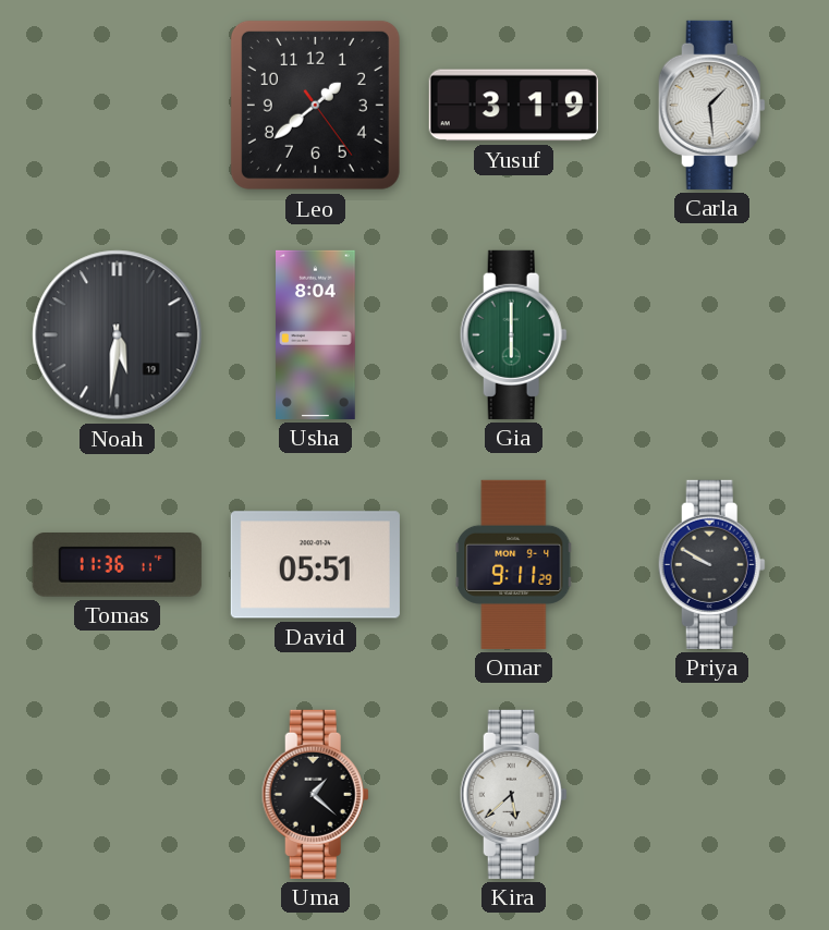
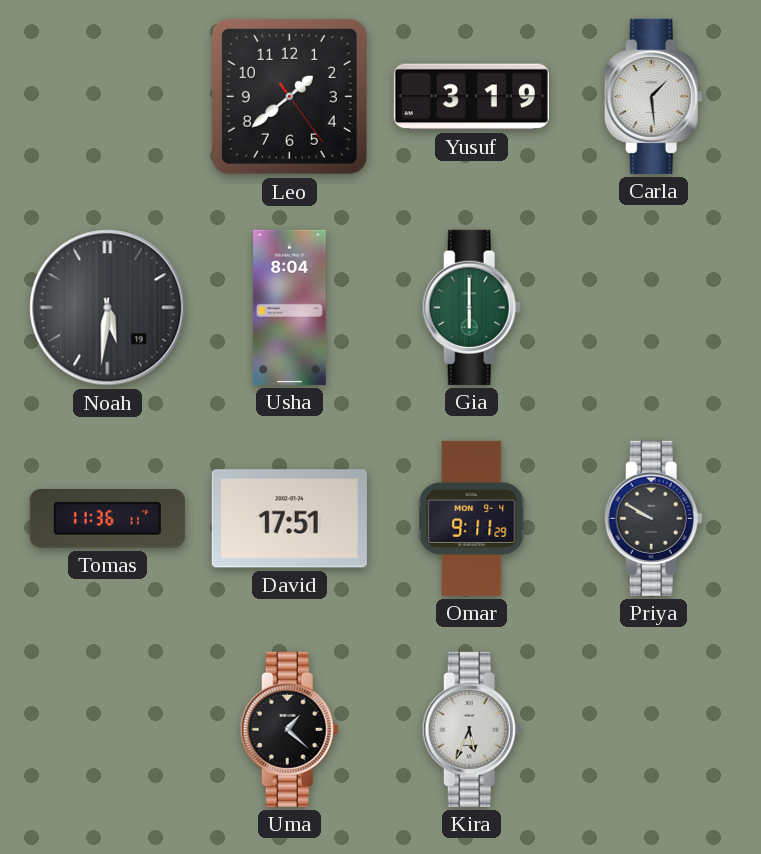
David: 05:51 -> 17:51 (289, 519)
Kira: 5:38 -> 5:34 (471, 729)
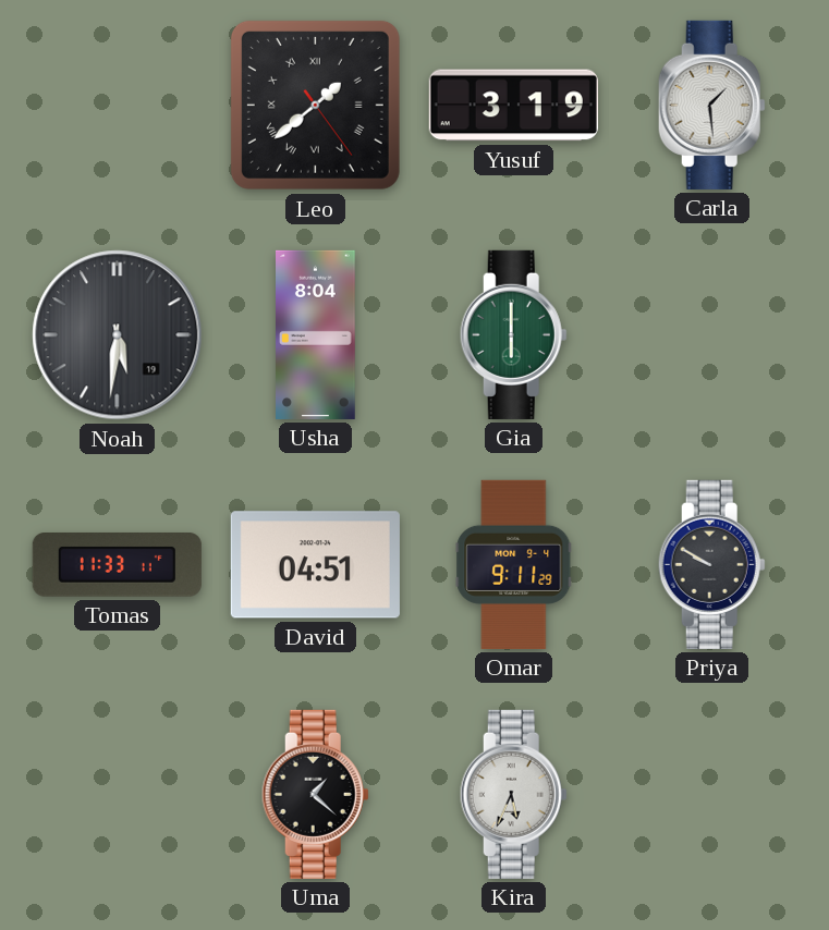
Leo numerals: Arabic -> Roman (315, 105)
Tomas: 11:36 -> 11:33 (117, 565)
David: 17:51 -> 04:51 (315, 565)
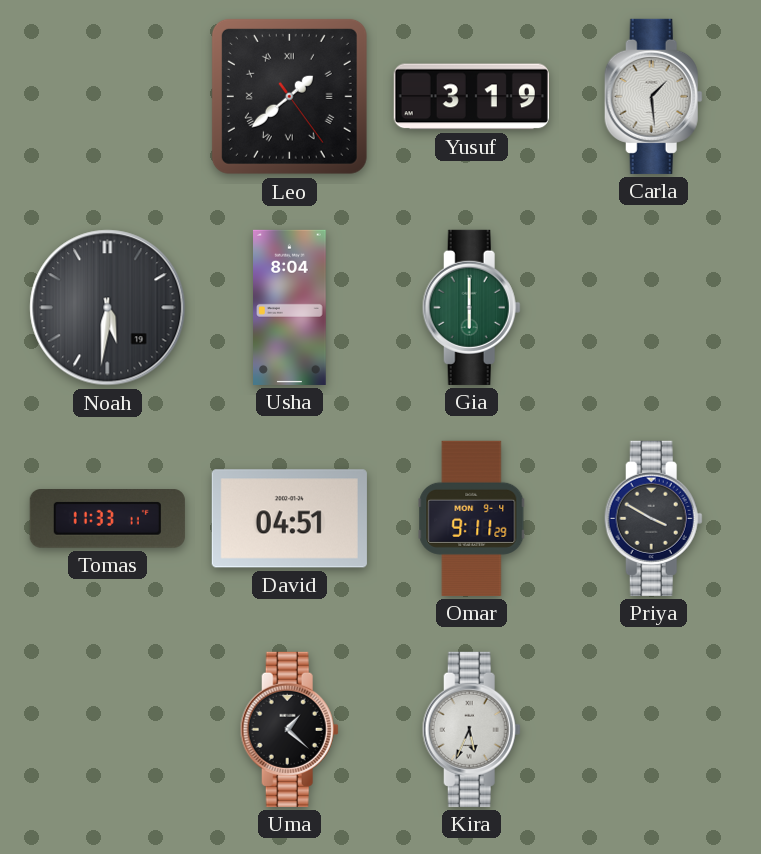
Priya: 9:50 -> 3:50 (653, 518)
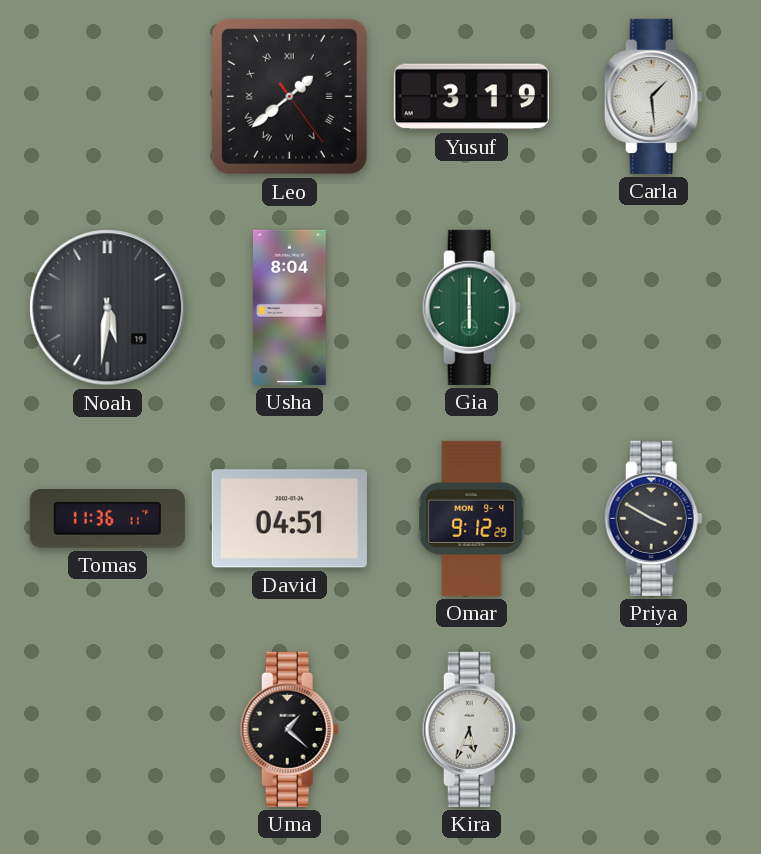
Tomas: 11:33 -> 11:36 (107, 519)
Omar: 9:11 -> 9:12 (472, 518)
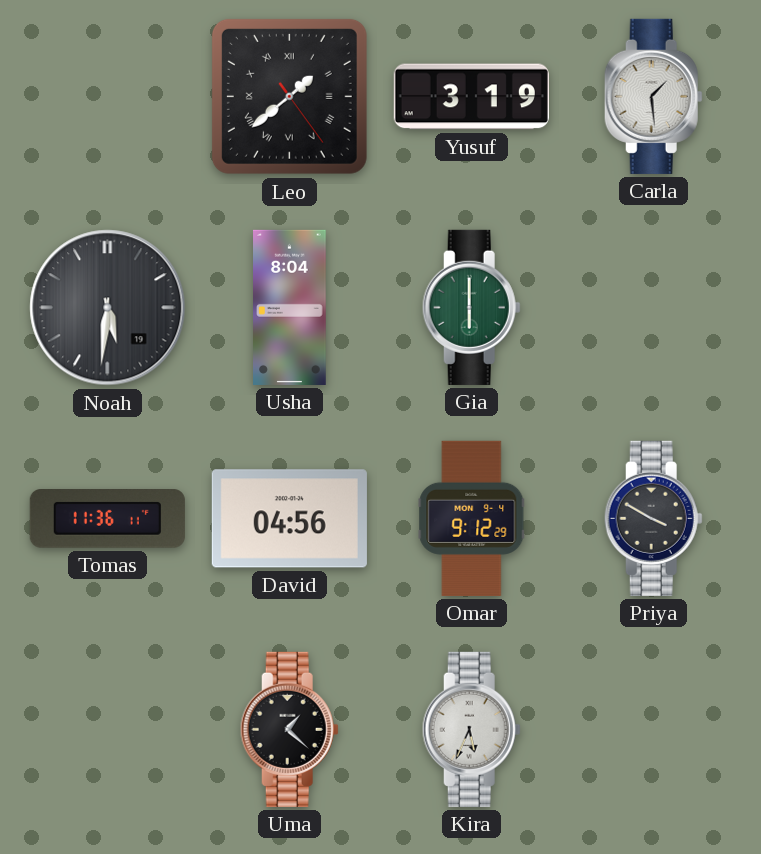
David: 04:51 -> 04:56 (289, 519)
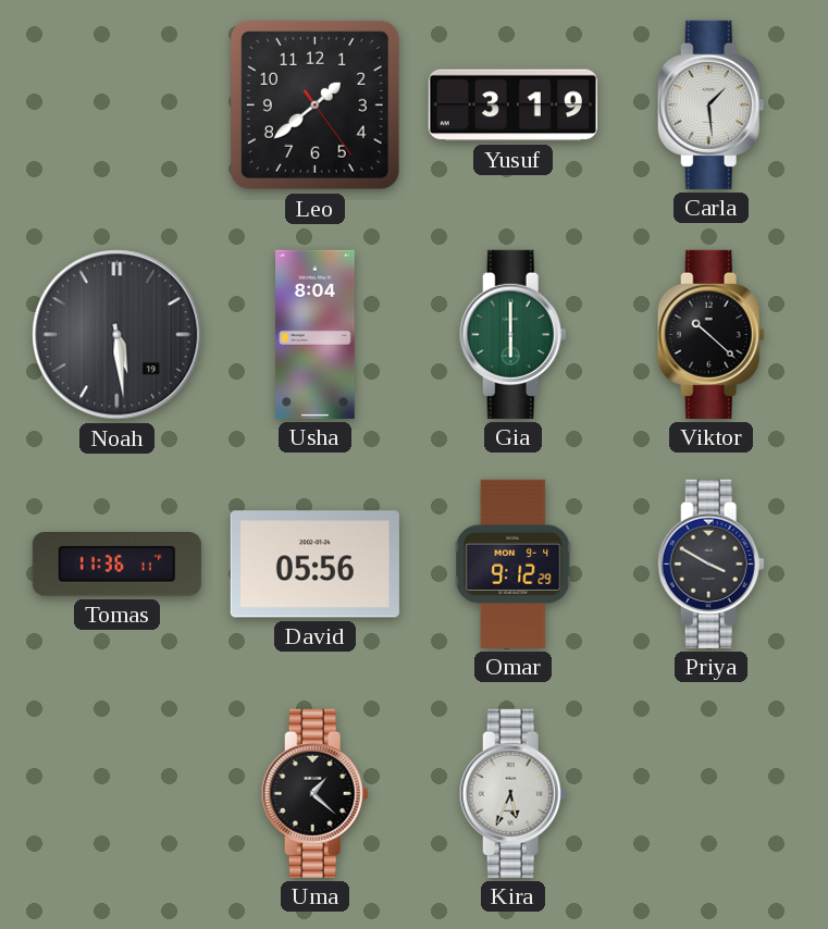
Leo numerals: Roman -> Arabic (314, 104)
Noah: 5:31 -> 5:29 (118, 335)
Viktor: none -> 10:22 (710, 334)
David: 04:56 -> 05:56 (314, 565)
